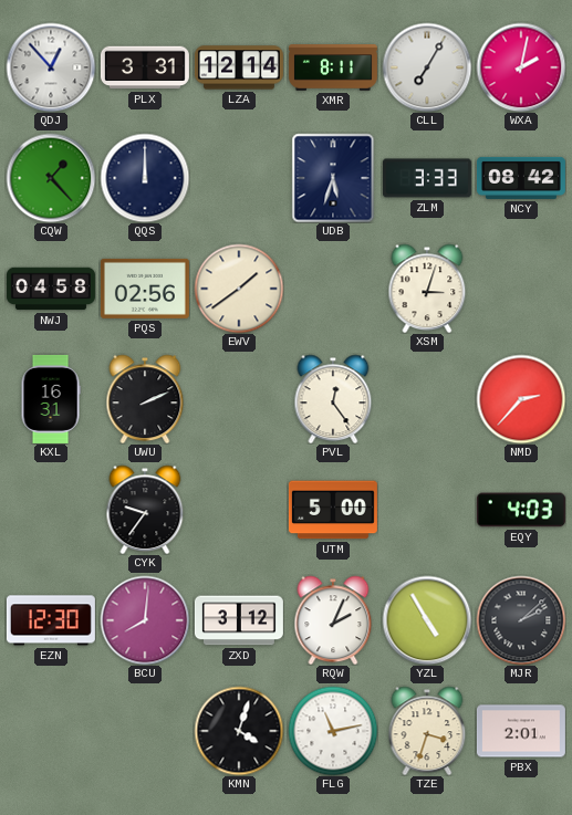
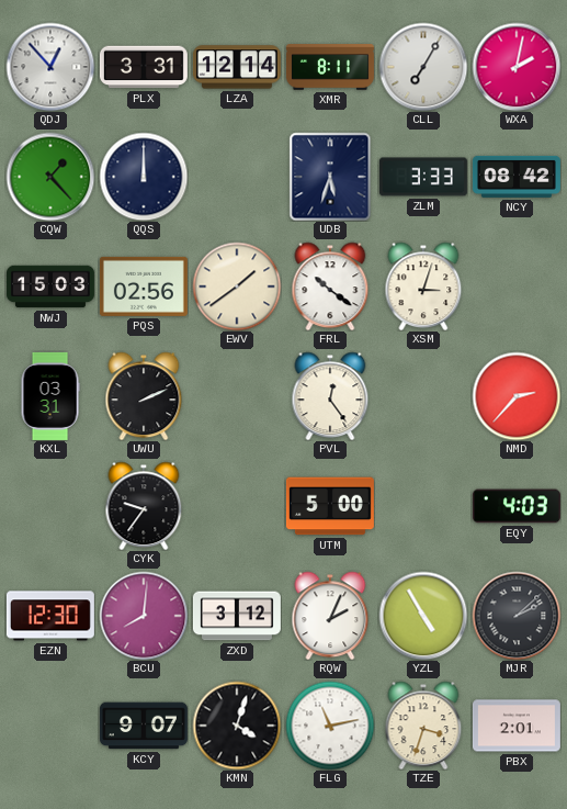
NWJ: 04:58 -> 15:03 (50, 286)
FRL: none -> 10:21 (330, 286)
KXL: 16:31 -> 03:31 (50, 396)
KCY: none -> 9:07 (144, 726)
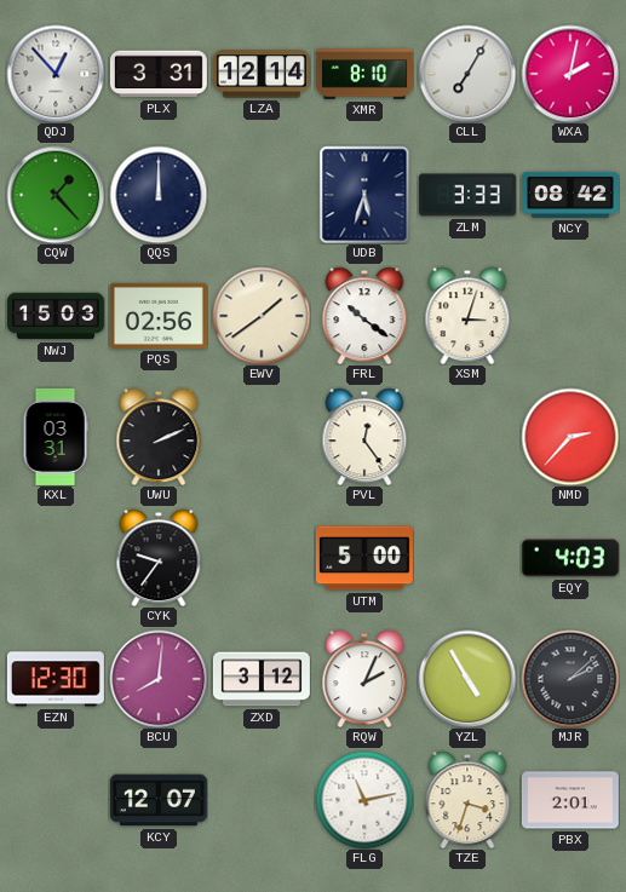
XMR: 8:11 -> 8:10 (364, 74)
KCY: 9:07 -> 12:07 (159, 800)
KMN: 4:03 -> none (237, 726)
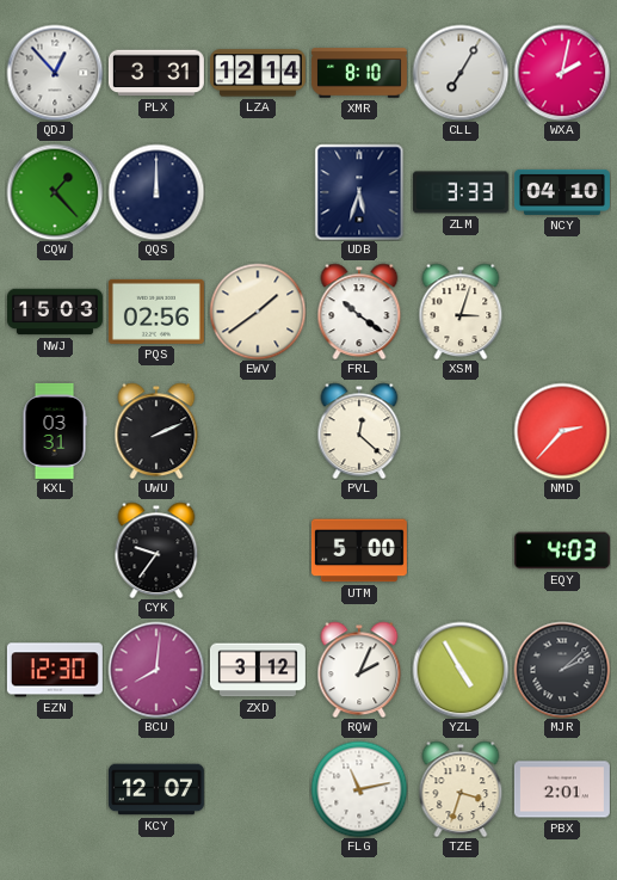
NCY: 08:42 -> 04:10 (562, 192)
PVL: 12:24 -> 12:22 (359, 431)
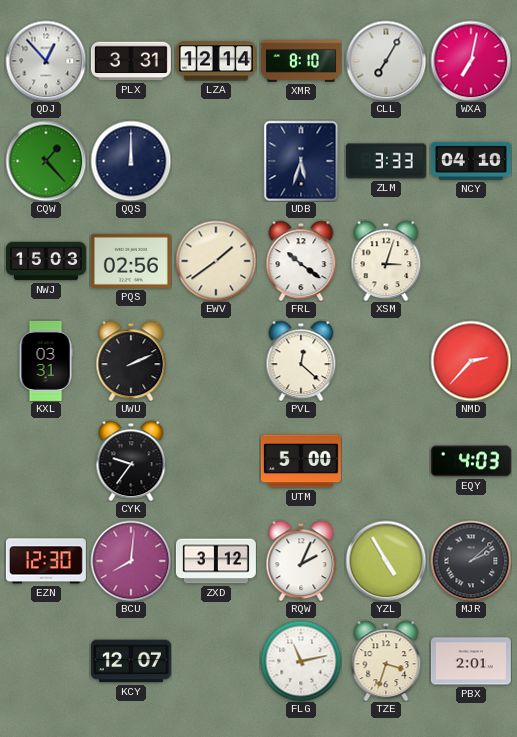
WXA: 2:02 -> 7:02 (471, 61)
